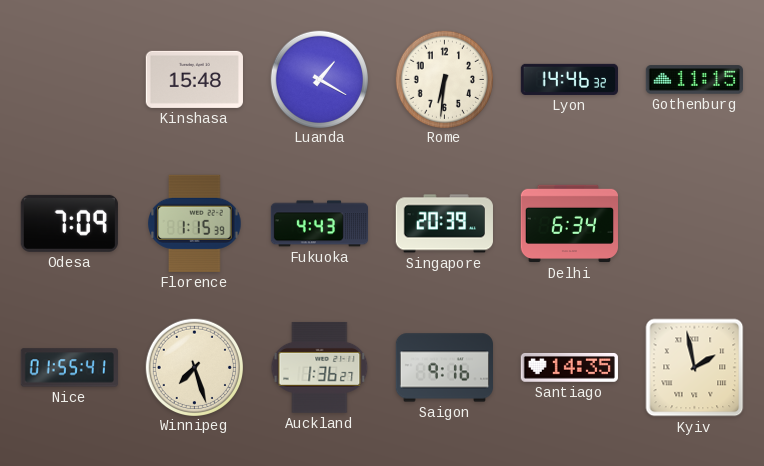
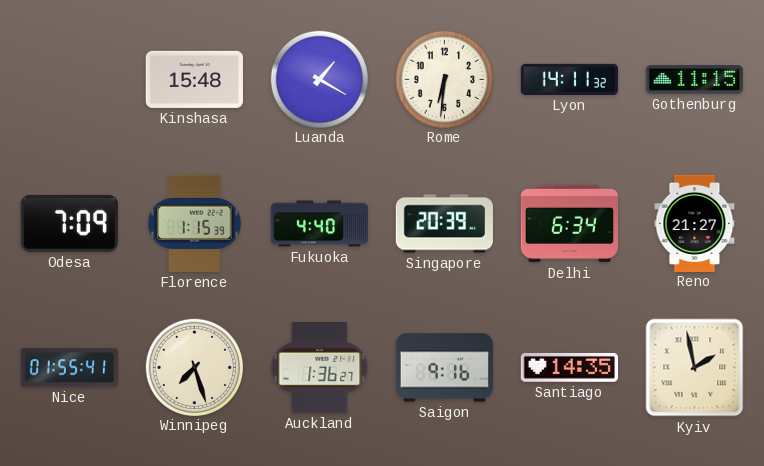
Lyon: 14:46 -> 14:11 (569, 79)
Fukuoka: 4:43 -> 4:40 (320, 224)
Reno: none -> 21:27 (695, 223)
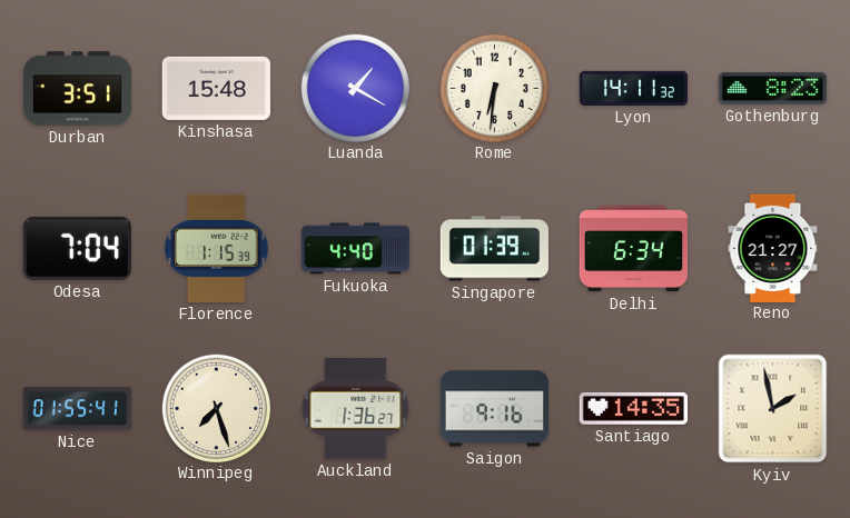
Durban: none -> 3:51 (77, 89)
Gothenburg: 11:15 -> 8:23 (772, 89)
Odesa: 7:09 -> 7:04 (77, 248)
Singapore: 20:39 -> 01:39 (494, 249)
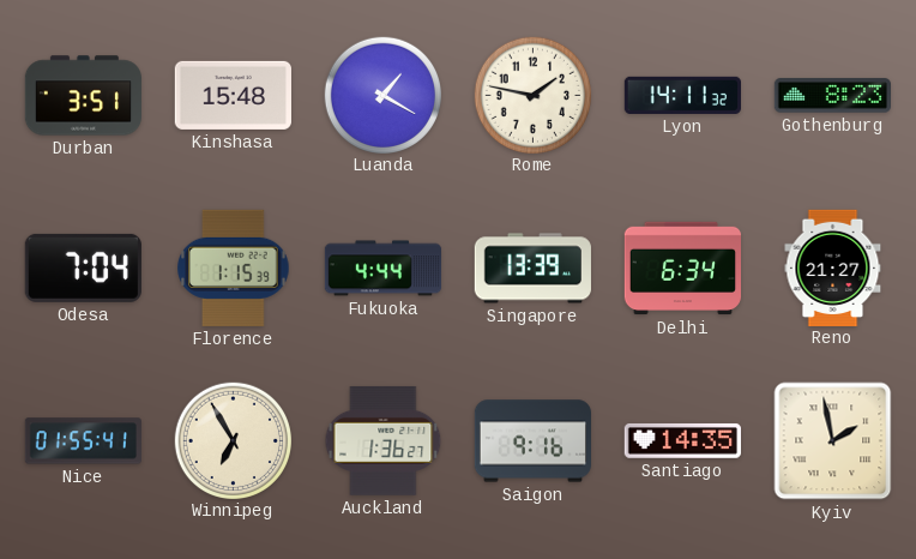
Rome: 6:31 -> 1:47 (532, 95)
Fukuoka: 4:40 -> 4:44 (384, 269)
Singapore: 01:39 -> 13:39 (532, 269)
Winnipeg: 7:27 -> 6:55 (233, 440)
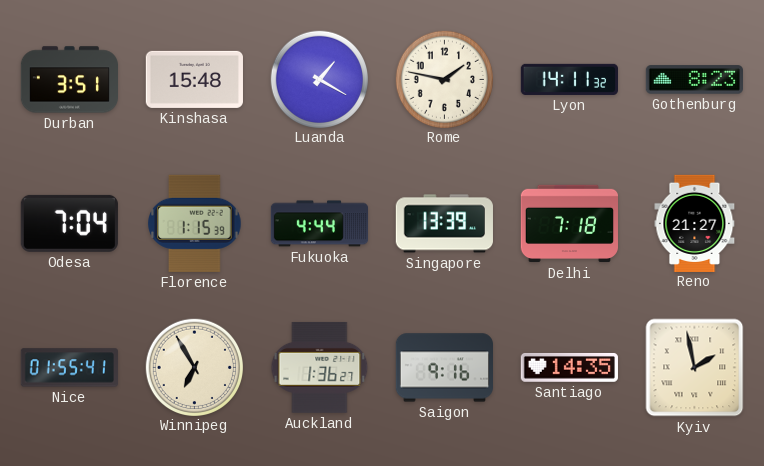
Delhi: 6:34 -> 7:18 (569, 224)
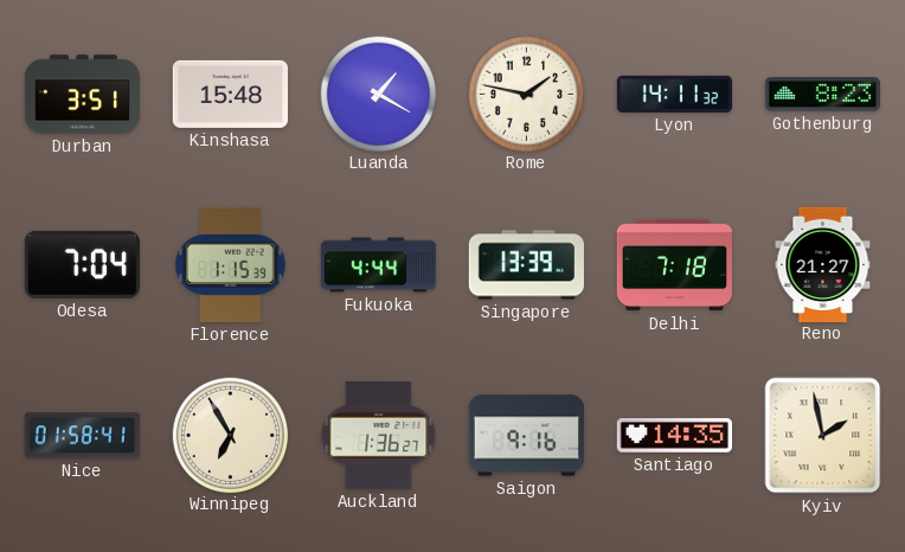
Nice: 01:55 -> 01:58 (82, 436)
